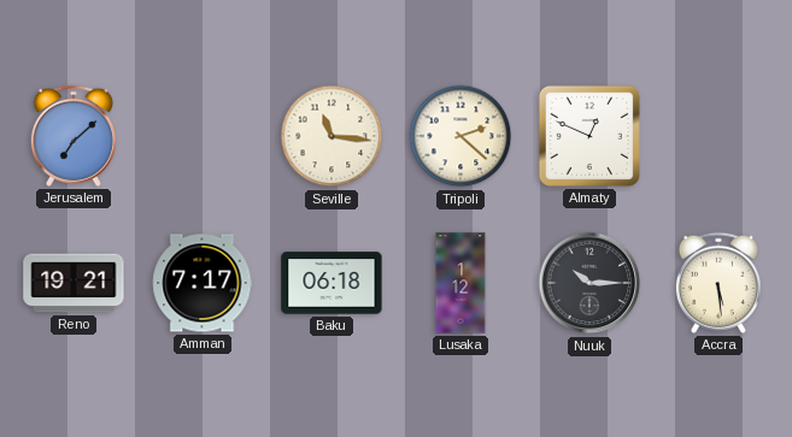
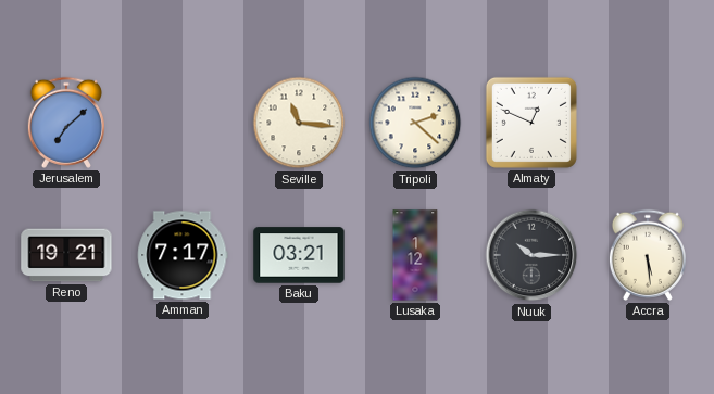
Baku: 06:18 -> 03:21 (299, 255)
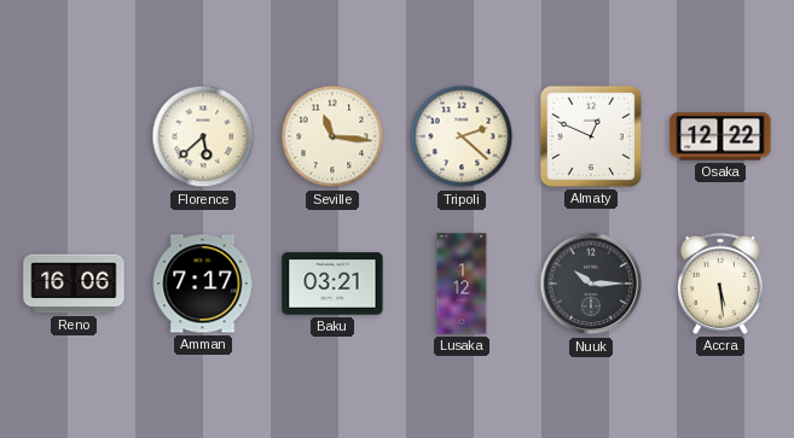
Jerusalem: 7:08 -> none (66, 123)
Florence: none -> 5:38 (203, 136)
Osaka: none -> 12:22 (720, 136)
Reno: 19:21 -> 16:06 (74, 284)
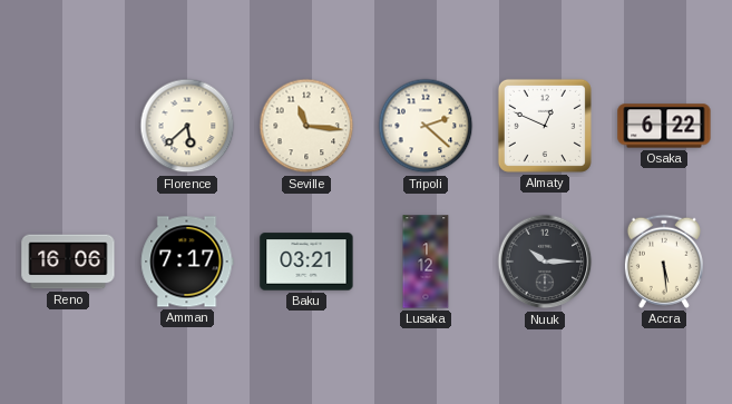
Osaka: 12:22 -> 6:22 (664, 126)
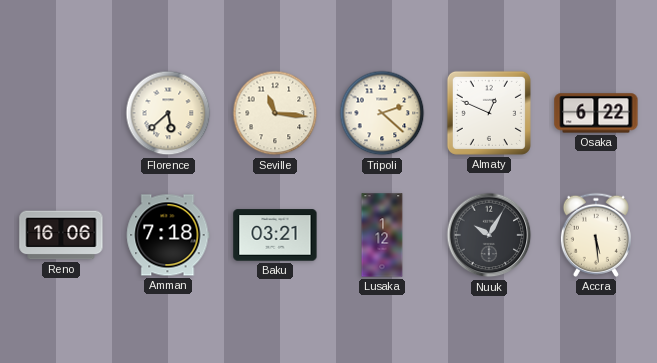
Amman: 7:17 -> 7:18 (168, 235)
Nuuk: 10:15 -> 10:05 (489, 235)
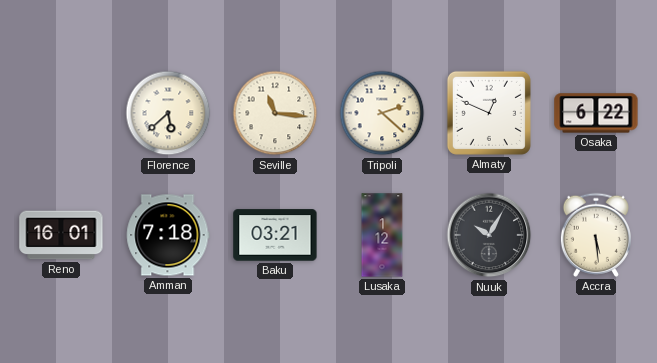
Reno: 16:06 -> 16:01 (61, 235)
